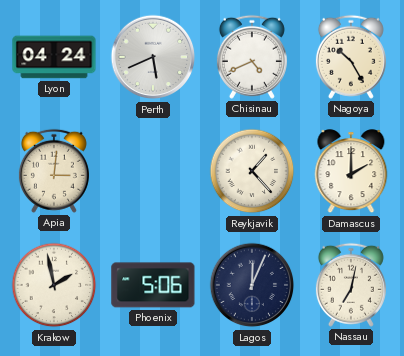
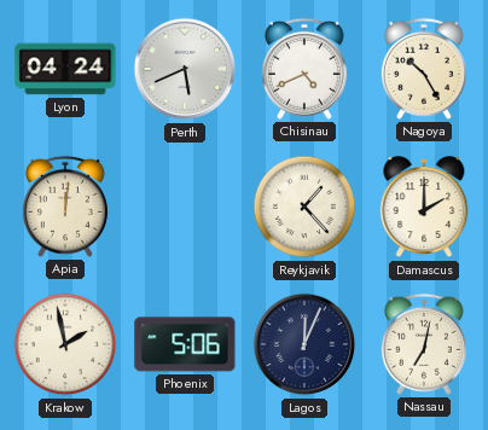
Apia: 3:01 -> 12:01 (65, 207)
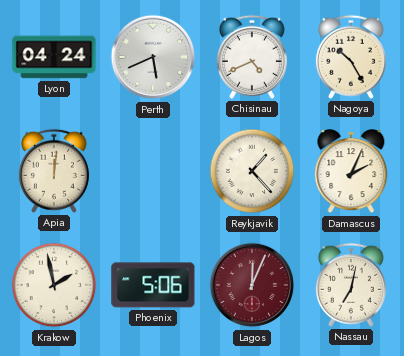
Damascus: 2:00 -> 2:04 (351, 172)
Lagos dial: navy -> burgundy (252, 285)
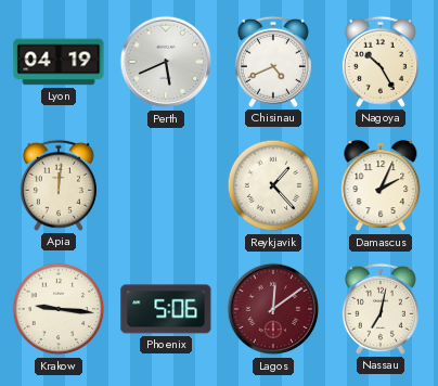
Lyon: 04:24 -> 04:19 (59, 62)
Krakow: 1:58 -> 9:16 (59, 309)
Lagos: 12:04 -> 12:09 (273, 309)
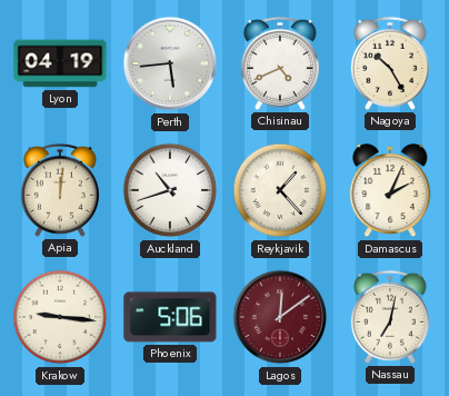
Perth: 5:41 -> 5:44 (170, 63)
Auckland: none -> 10:42 (170, 190)
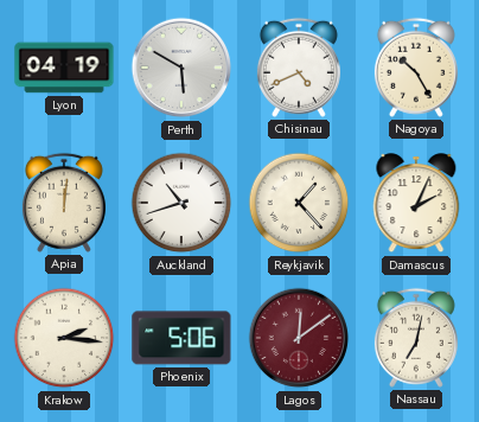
Perth: 5:44 -> 5:50 (181, 68)
Krakow: 9:16 -> 2:16 (64, 338)
